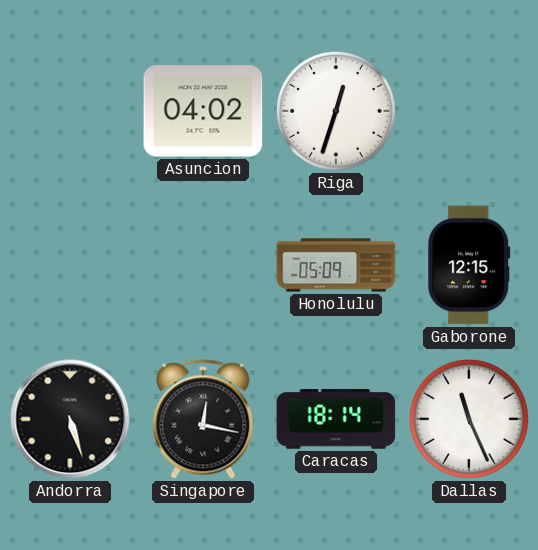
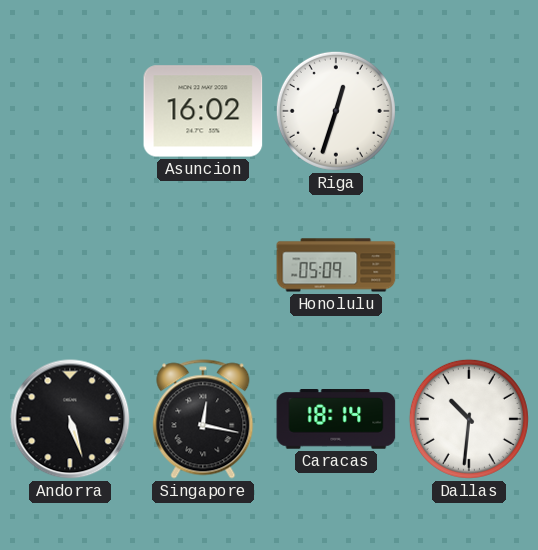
Asuncion: 04:02 -> 16:02 (203, 111)
Gaborone: 12:15 -> none (469, 265)
Dallas: 11:26 -> 10:31 (469, 419)
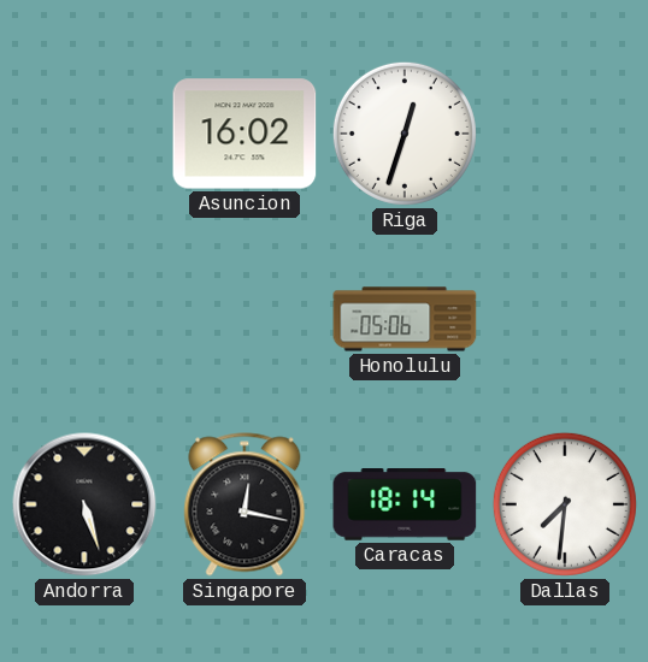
Honolulu: 05:09 -> 05:06 (405, 319)
Dallas: 10:31 -> 7:31 (565, 504)
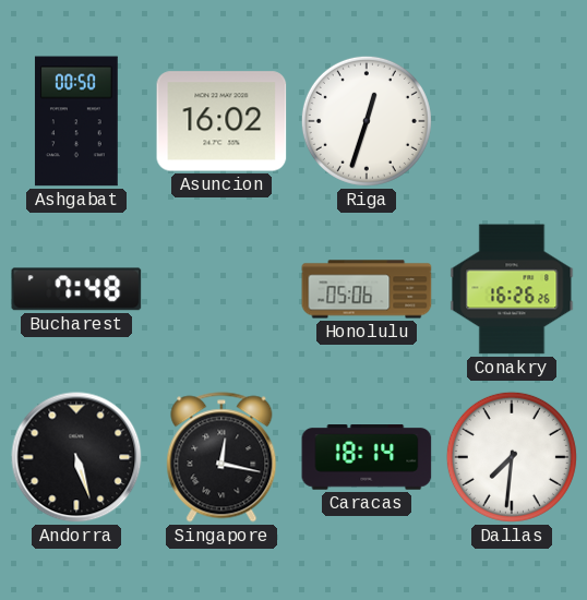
Ashgabat: none -> 00:50 (76, 121)
Bucharest: none -> 7:48 (76, 289)
Conakry: none -> 16:26 (512, 289)
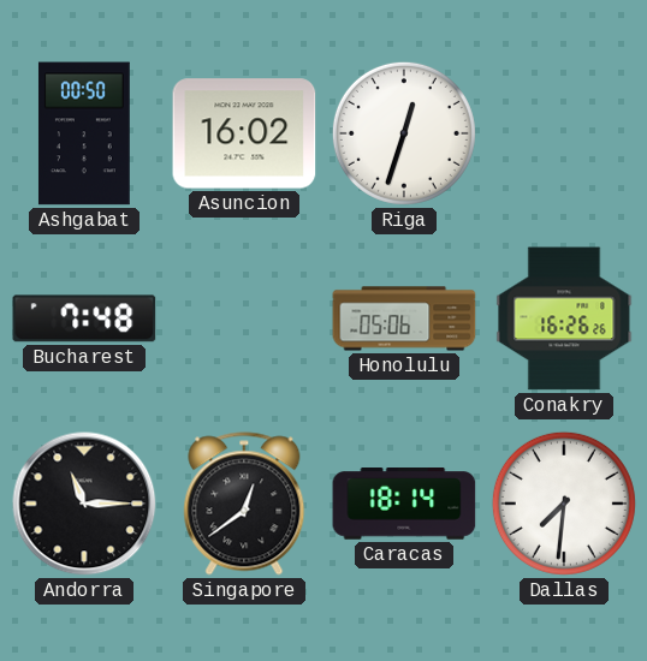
Andorra: 5:27 -> 11:15 (84, 504)
Singapore: 12:17 -> 12:39 (244, 504)
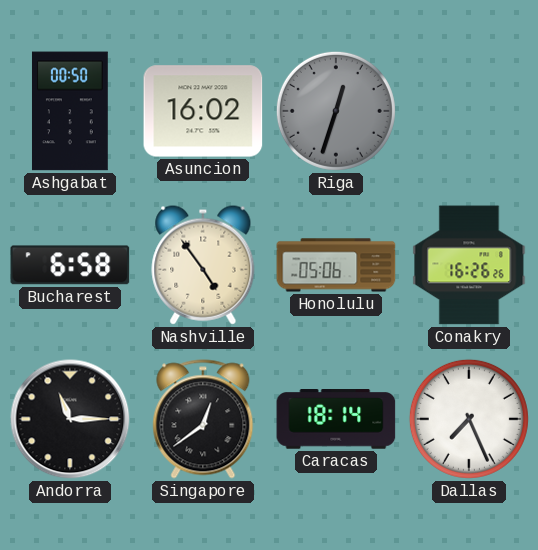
Riga dial: white -> grey (336, 111)
Bucharest: 7:48 -> 6:58 (70, 265)
Nashville: none -> 4:54 (203, 265)
Dallas: 7:31 -> 7:26 (469, 419)
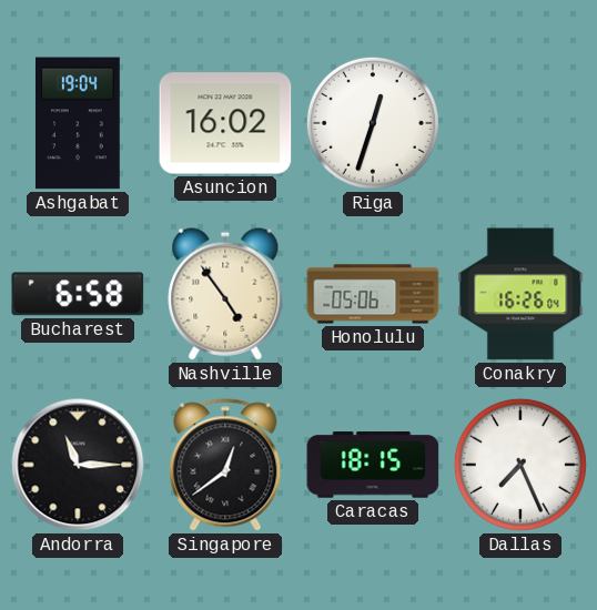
Ashgabat: 00:50 -> 19:04 (78, 123)
Riga dial: grey -> white (373, 123)
Conakry: 16:26:26 -> 16:26:04 (520, 294)
Caracas: 18:14 -> 18:15 (373, 466)
